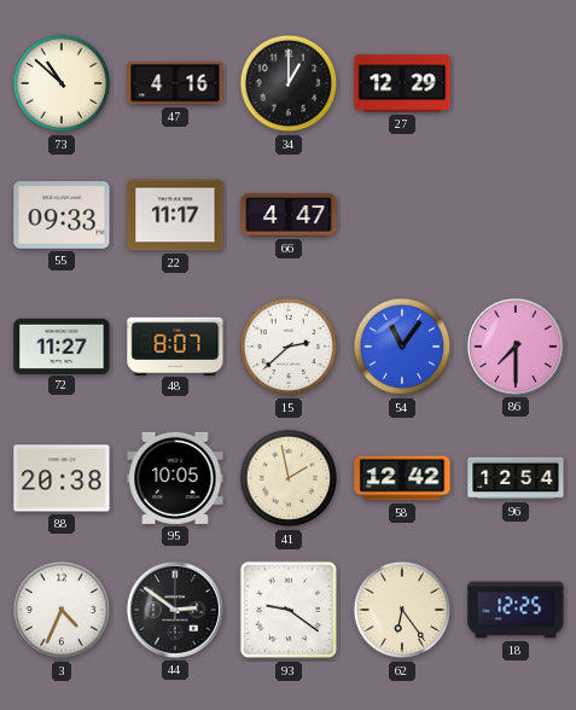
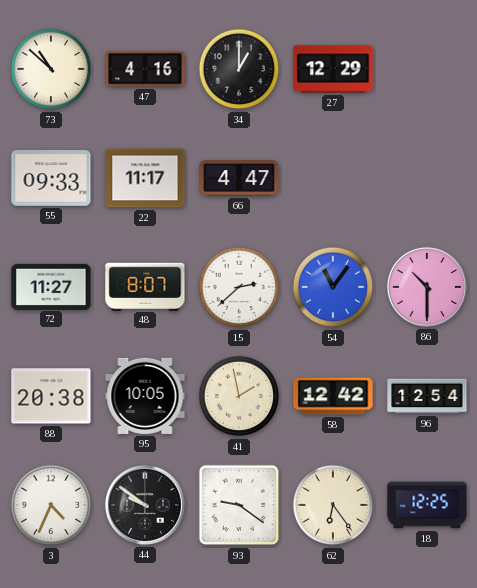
86: 7:30 -> 10:30 (427, 287)
44: 2:51 -> 9:51 (145, 505)
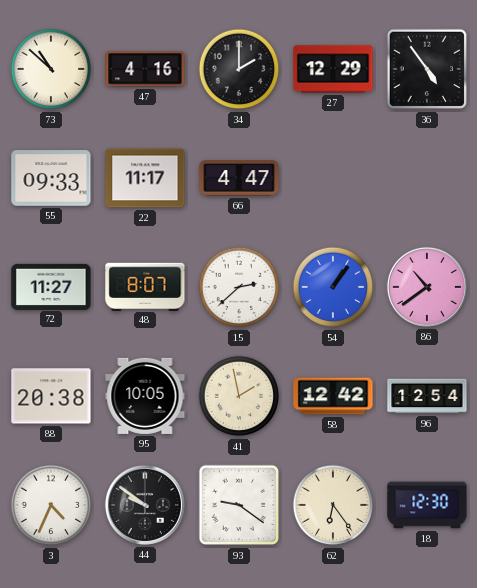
34: 1:00 -> 2:00 (239, 69)
36: none -> 4:54 (427, 69)
54: 11:06 -> 1:06 (333, 287)
86: 10:30 -> 10:39 (427, 287)
18: 12:25 -> 12:30 (427, 505)
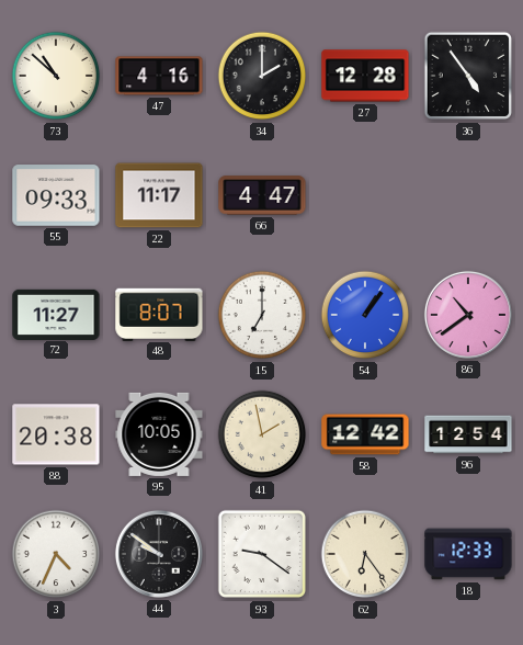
27: 12:29 -> 12:28 (365, 76)
15: 2:38 -> 7:00 (262, 315)
18: 12:30 -> 12:33 (468, 554)
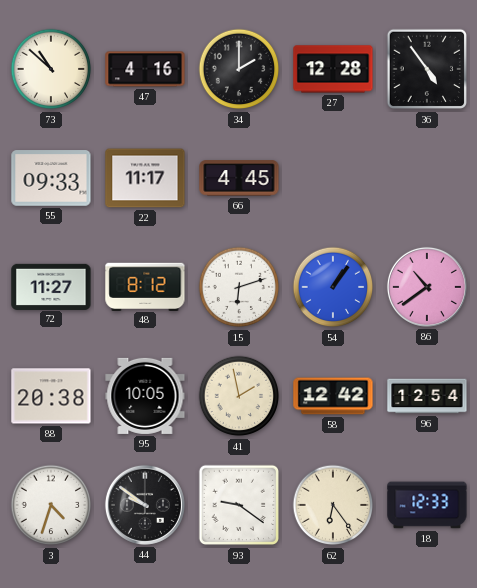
66: 4:47 -> 4:45 (239, 178)
48: 8:07 -> 8:12 (145, 286)
15: 7:00 -> 6:12 (239, 287)
3: 4:34 -> 4:33 (51, 505)
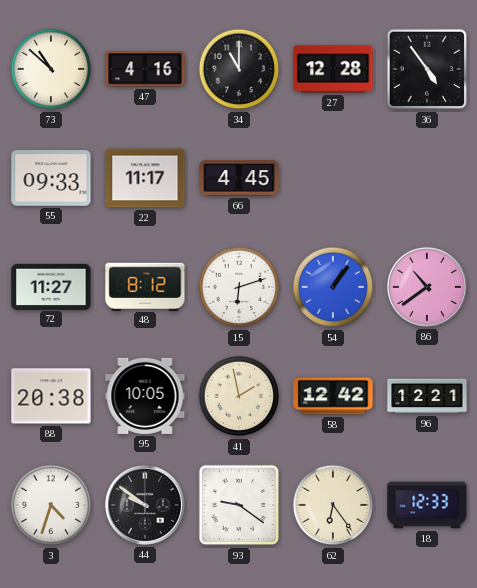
34: 2:00 -> 11:00 (239, 69)
96: 12:54 -> 12:21 (427, 396)
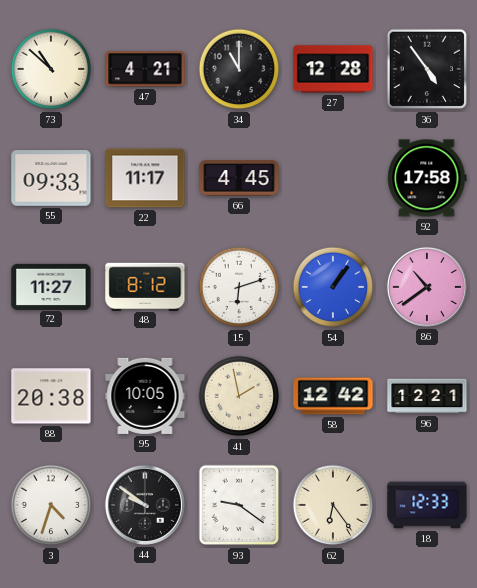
47: 4:16 -> 4:21 (145, 69)
92: none -> 17:58 (427, 178)
